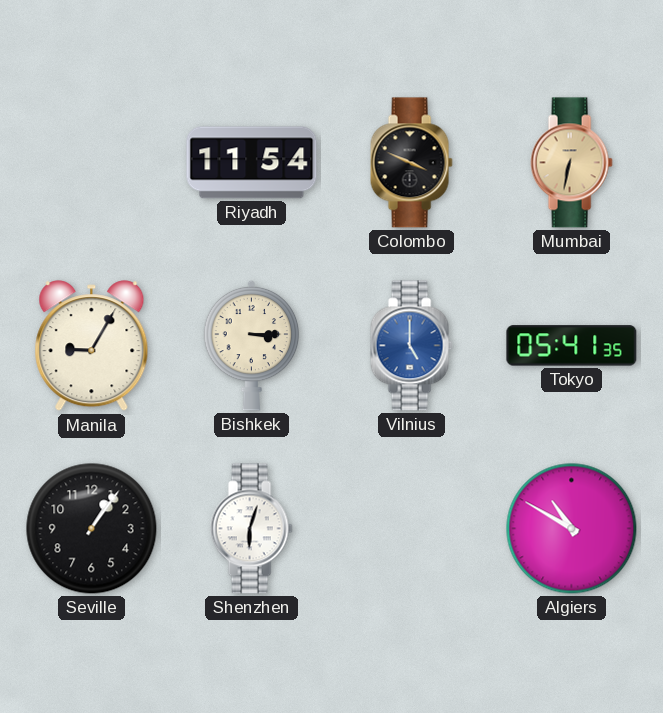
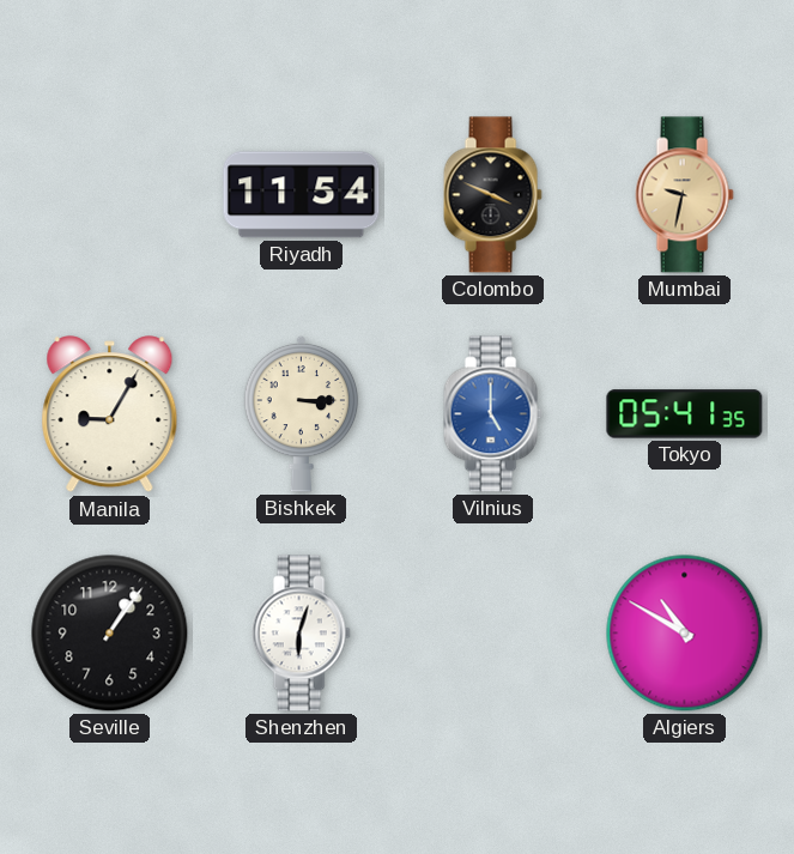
Mumbai: 6:32 -> 9:32 (684, 195)
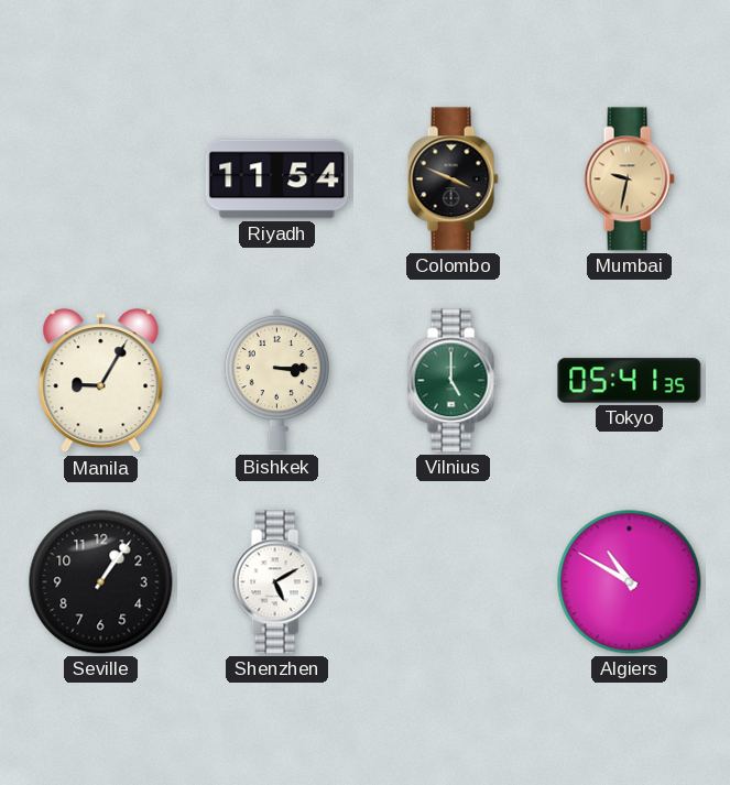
Vilnius dial: blue -> green (453, 381)
Shenzhen: 6:03 -> 5:10 (276, 582)
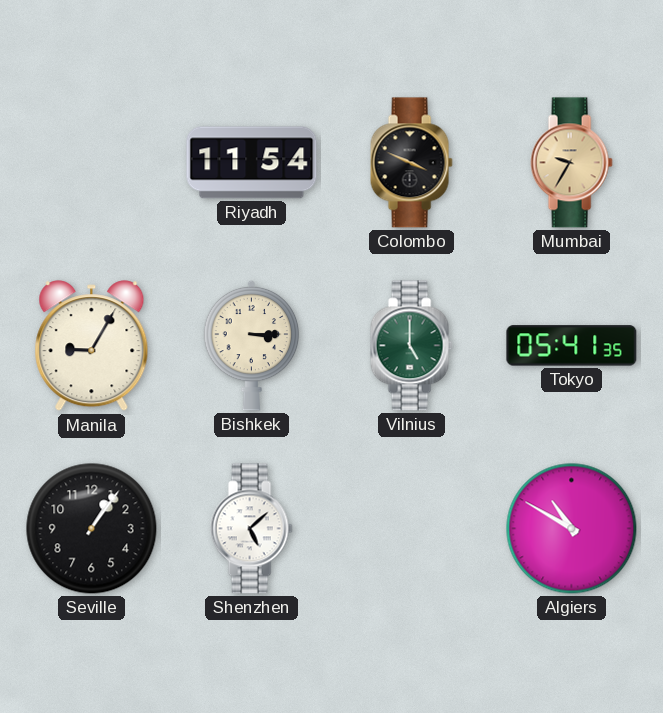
Mumbai: 9:32 -> 9:35 (571, 163)
Shenzhen: 5:10 -> 5:08 (251, 529)
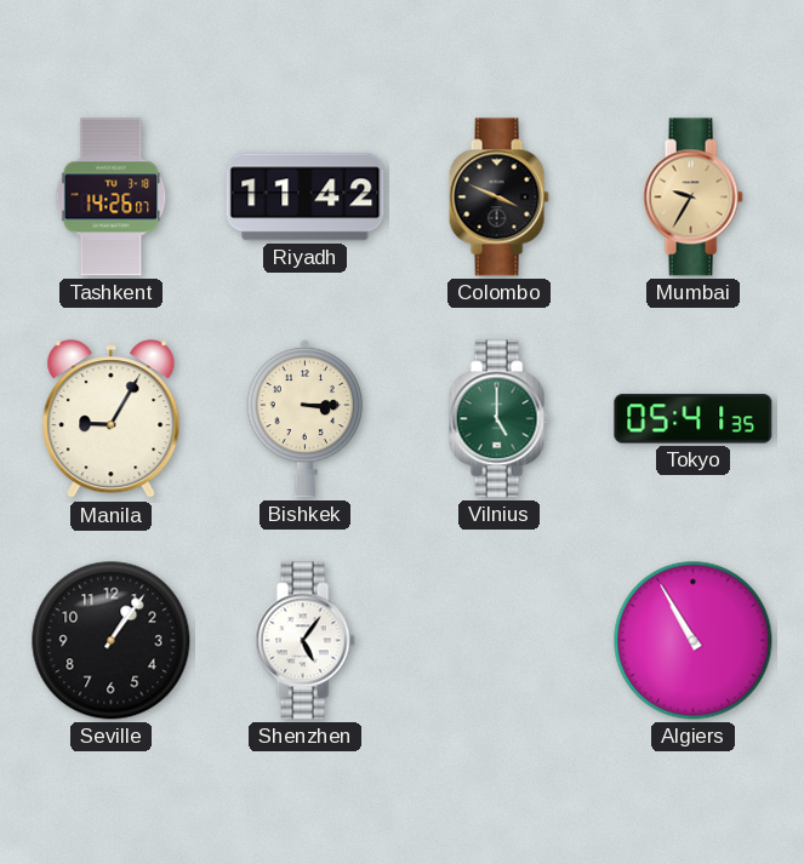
Tashkent: none -> 14:26 (112, 198)
Riyadh: 11:54 -> 11:42 (306, 198)
Shenzhen: 5:08 -> 5:06 (304, 641)
Algiers: 10:50 -> 10:55 (694, 641)
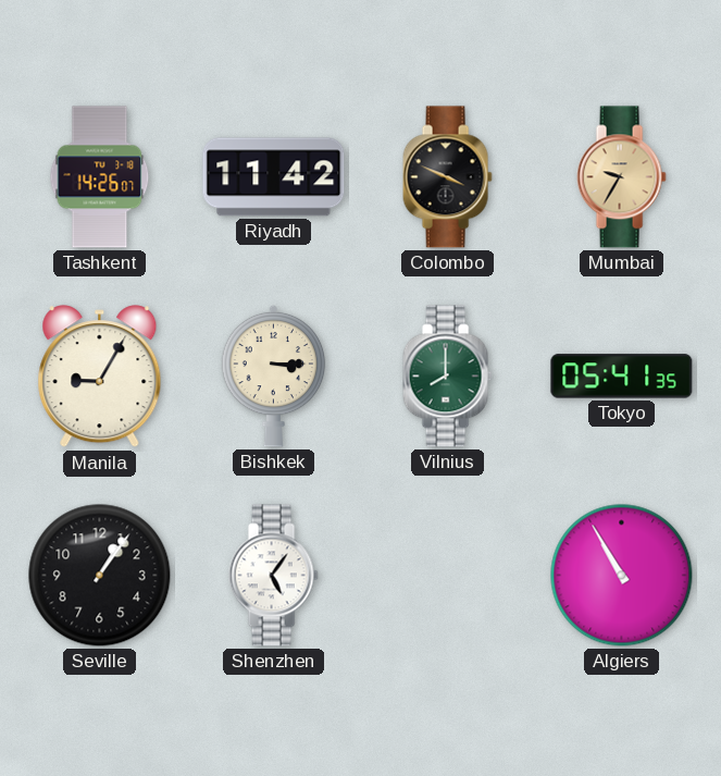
Vilnius: 5:00 -> 8:00 (447, 377)
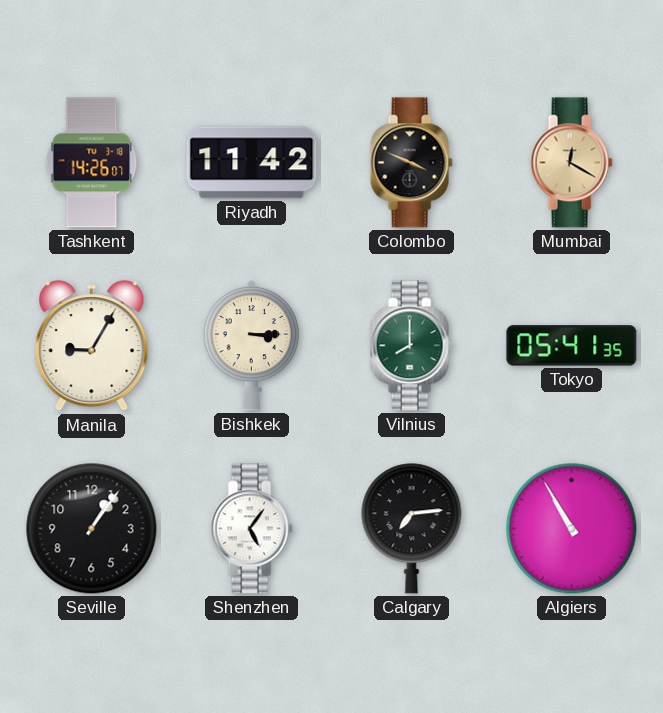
Mumbai: 9:35 -> 12:20 (571, 163)
Calgary: none -> 7:14 (412, 529)
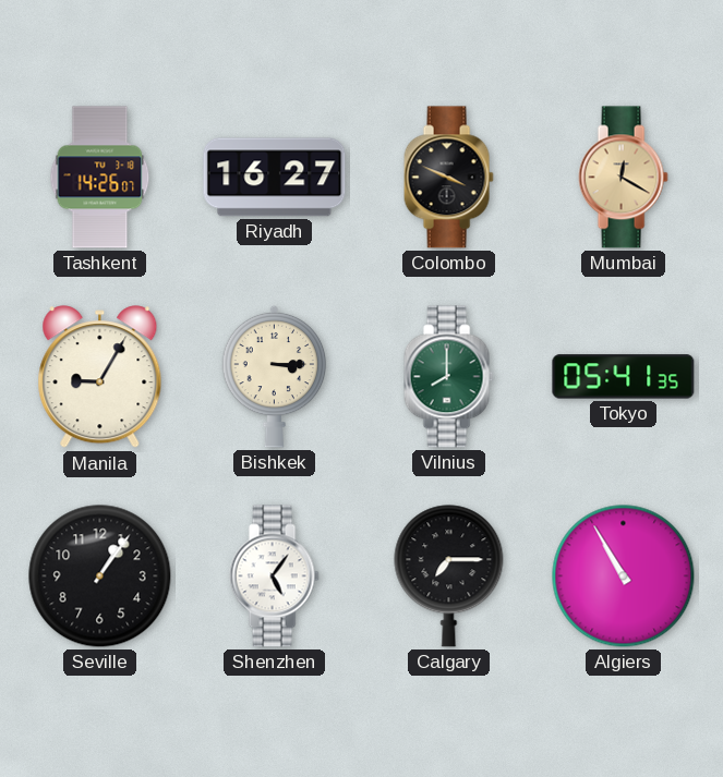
Riyadh: 11:42 -> 16:27 (275, 178)
Calgary: 7:14 -> 7:15 (449, 576)
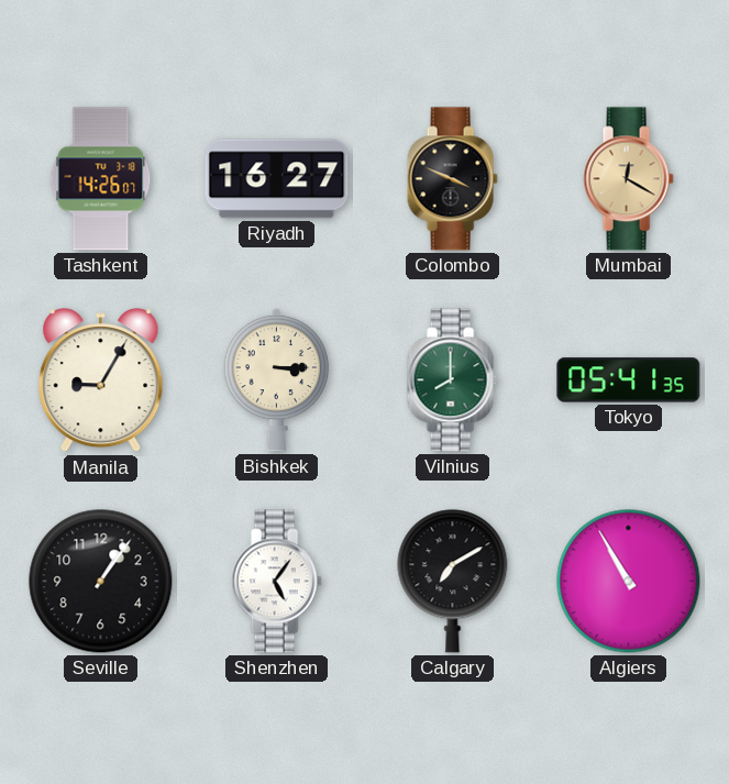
Calgary: 7:15 -> 7:10 (453, 582)
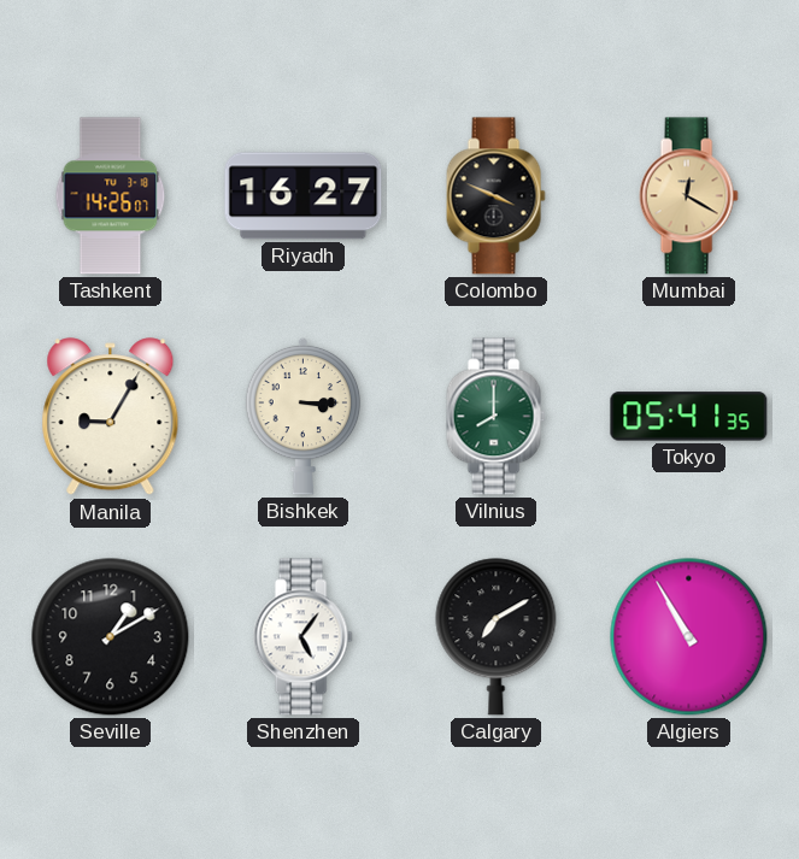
Seville: 1:06 -> 1:10 (111, 637)
